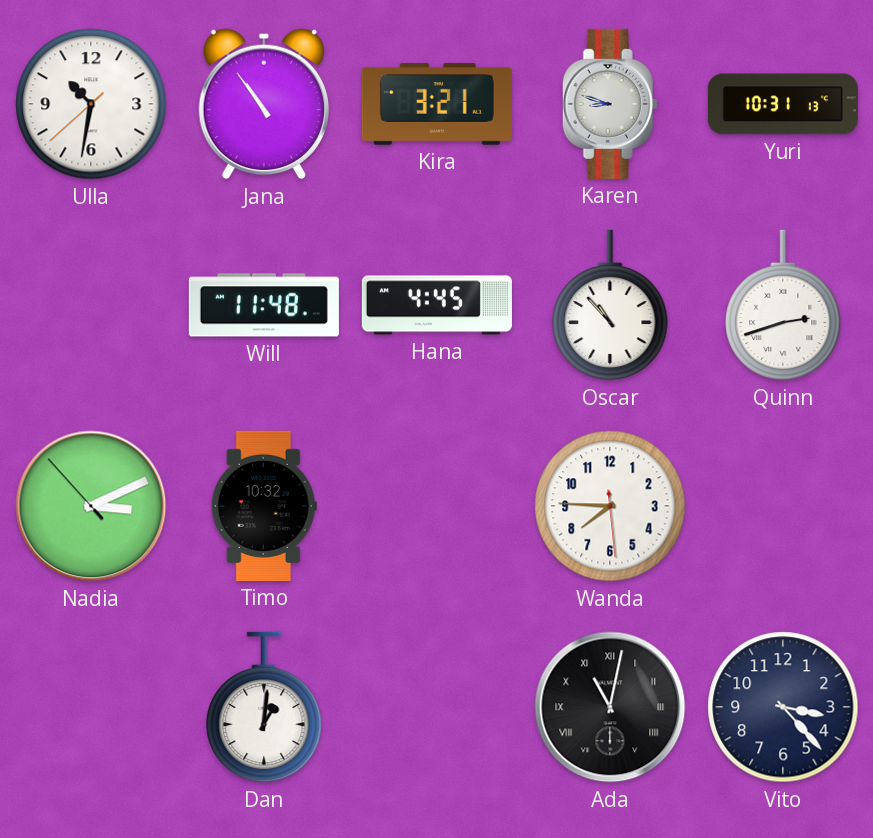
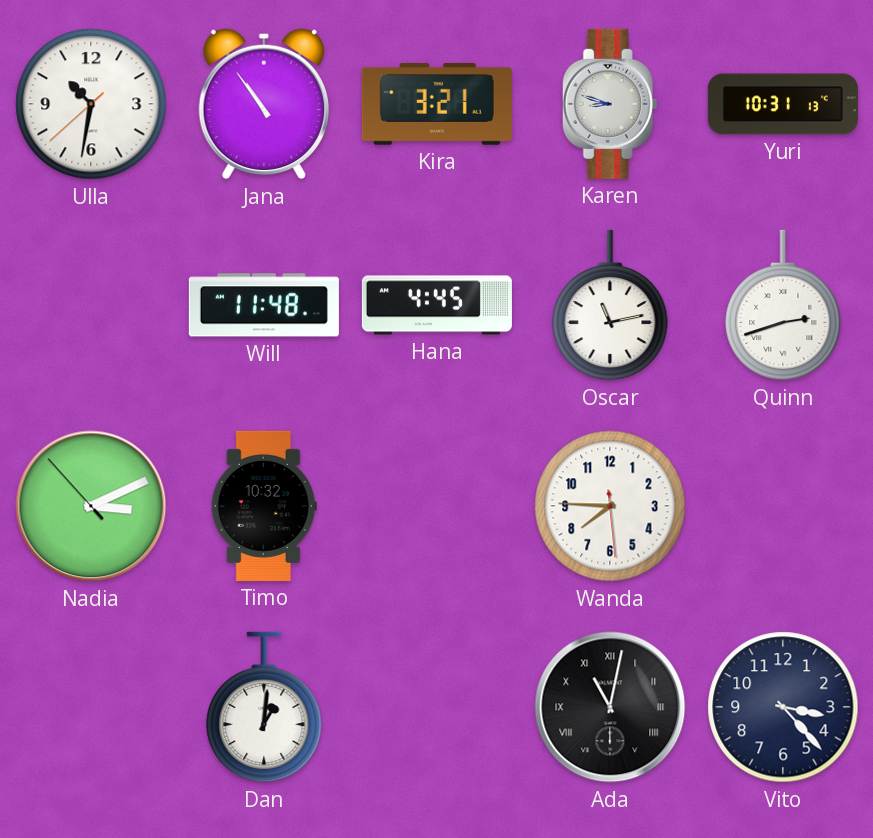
Oscar: 10:53 -> 11:13 (610, 305)
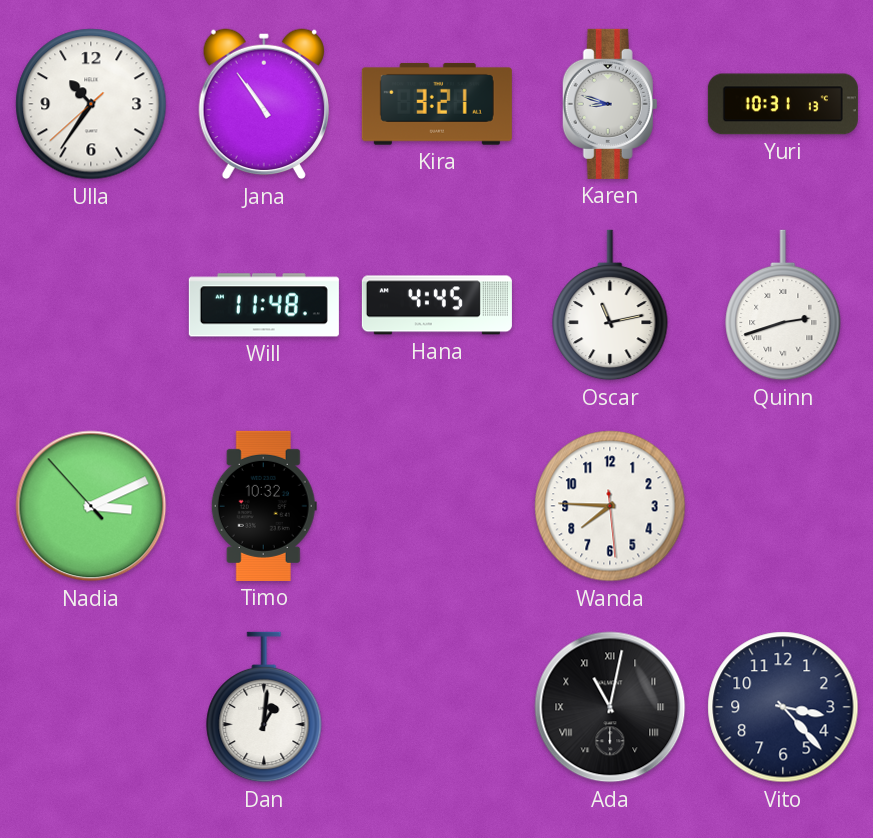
Ulla: 10:31 -> 10:35 (91, 104)
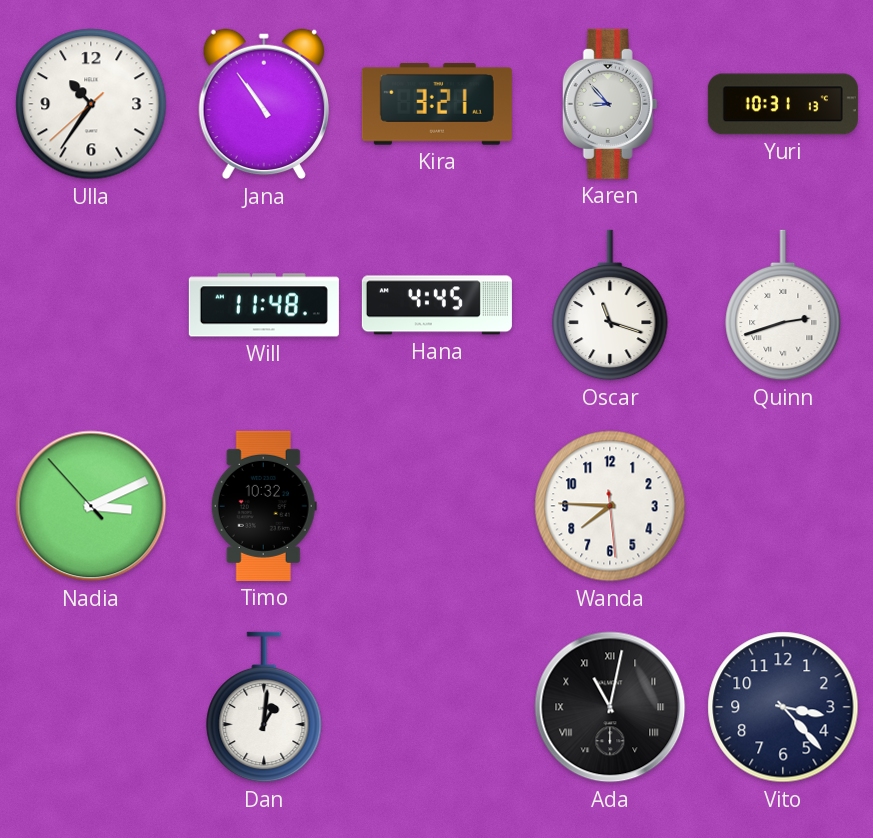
Karen: 8:48 -> 8:53 (610, 104)
Oscar: 11:13 -> 11:18 (610, 305)
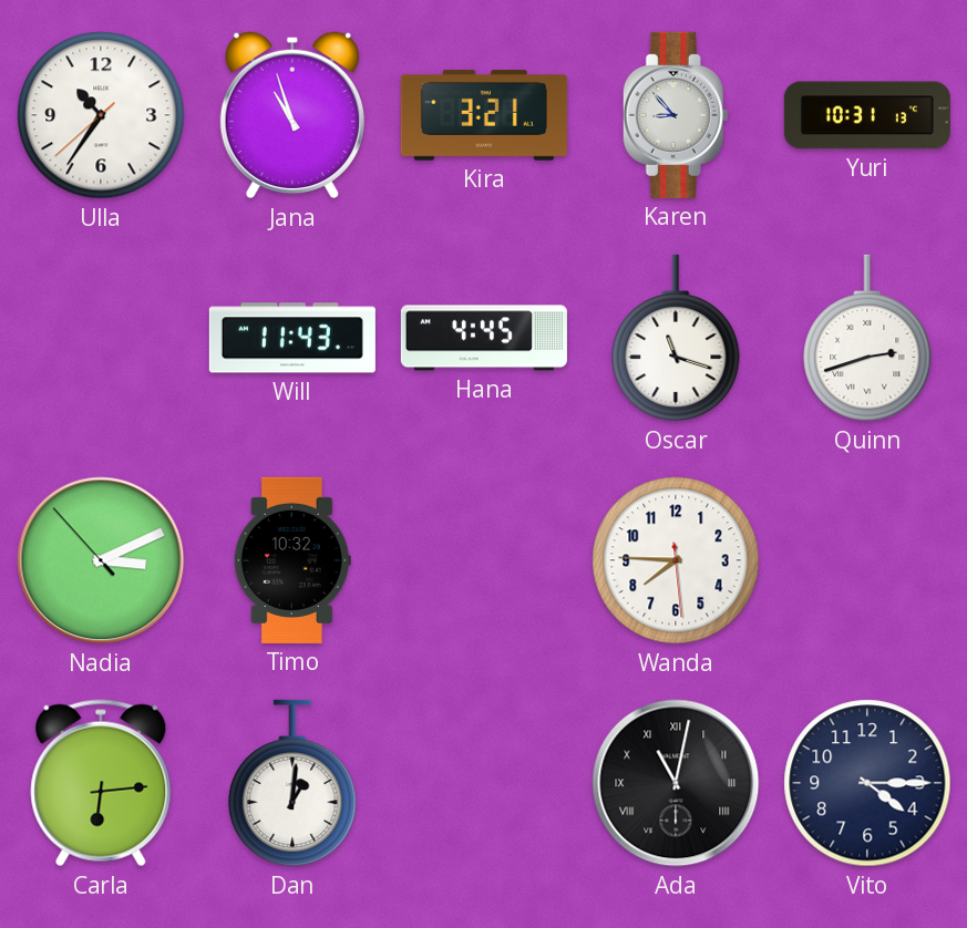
Jana: 10:54 -> 10:57 (292, 115)
Will: 11:48 -> 11:43 (292, 338)
Carla: none -> 6:14 (101, 783)
Vito: 3:23 -> 4:15 (867, 783)
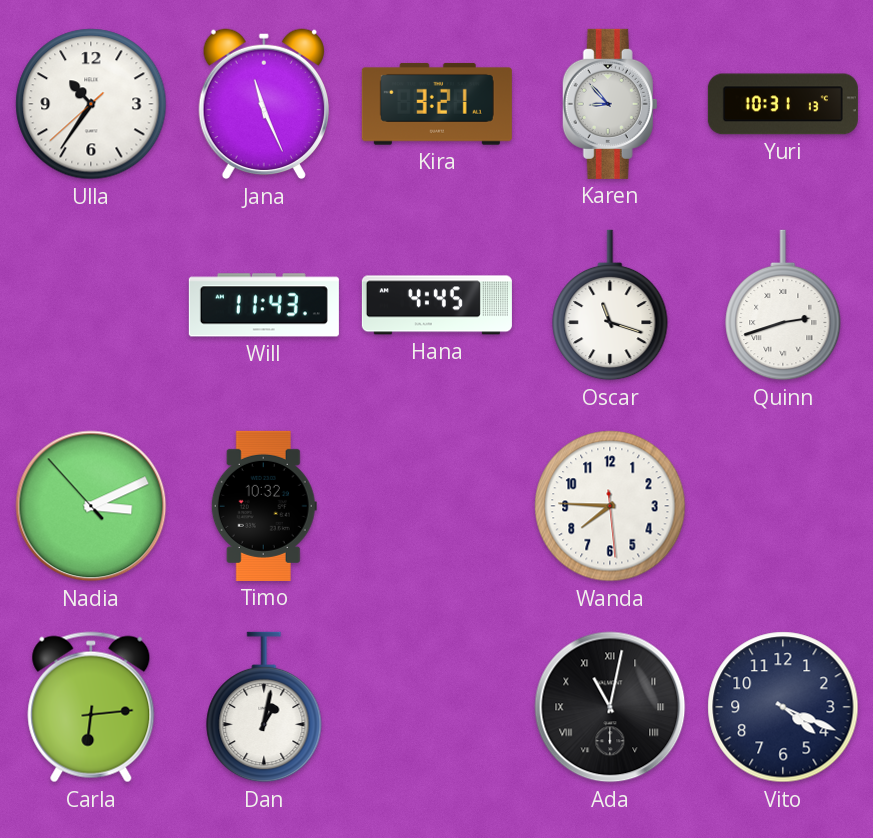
Jana: 10:57 -> 11:26 (264, 104)
Dan: 1:01 -> 1:02 (264, 707)
Vito: 4:15 -> 4:19 (783, 707)
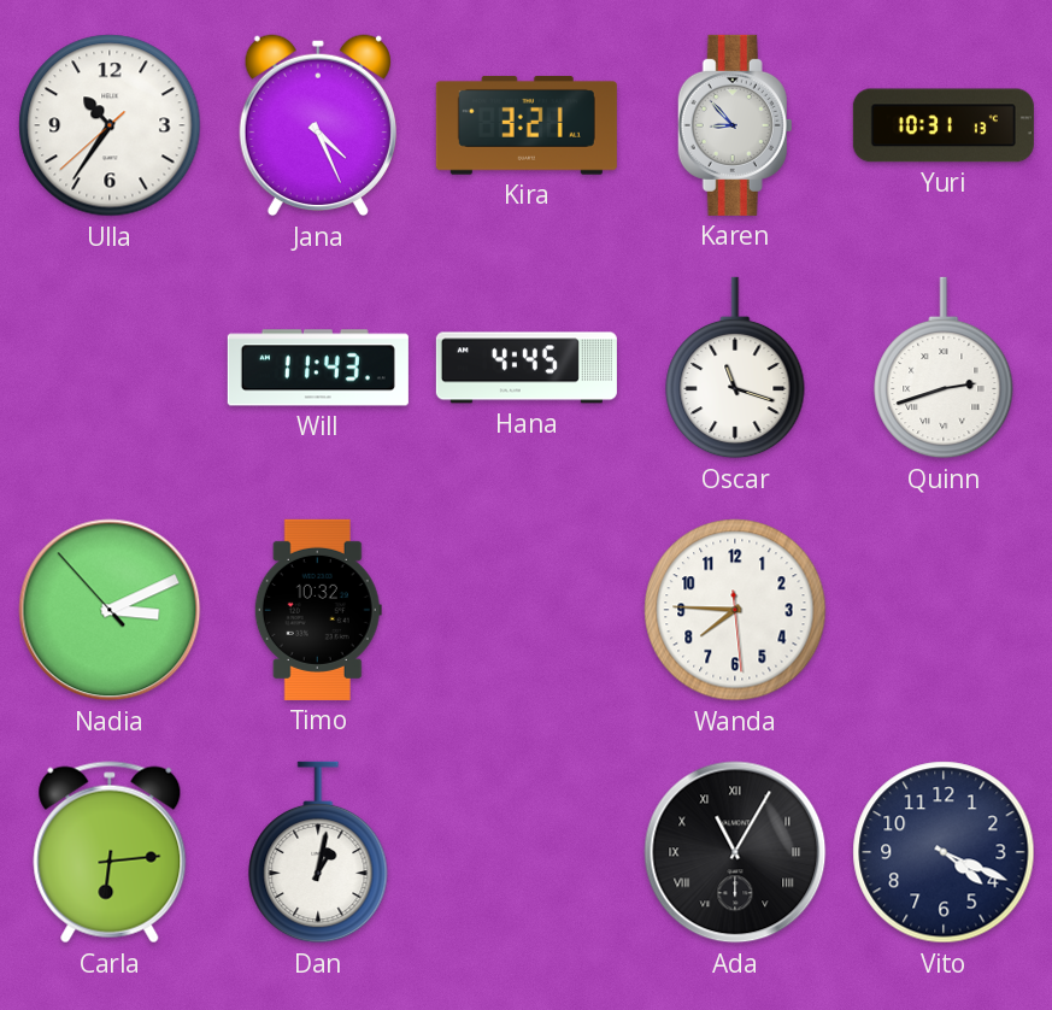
Jana: 11:26 -> 4:26 (318, 125)
Ada: 11:02 -> 11:05 (735, 852)
